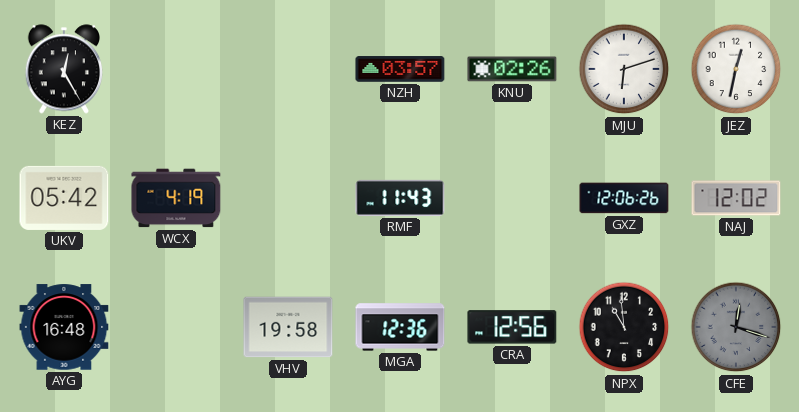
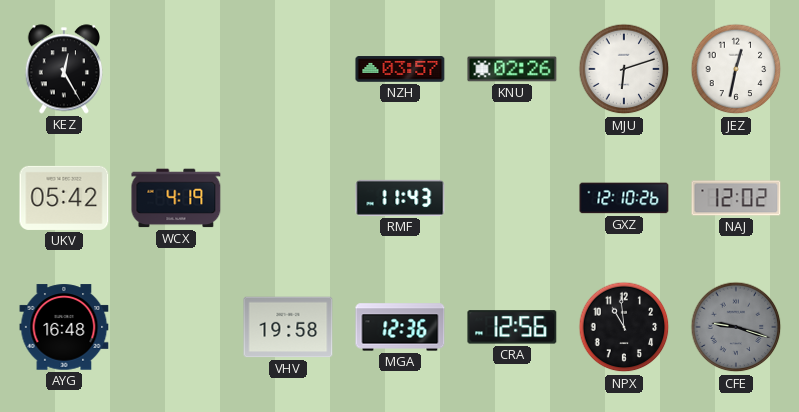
GXZ: 12:06 -> 12:10 (624, 198)
CFE: 12:18 -> 9:18 (736, 327)
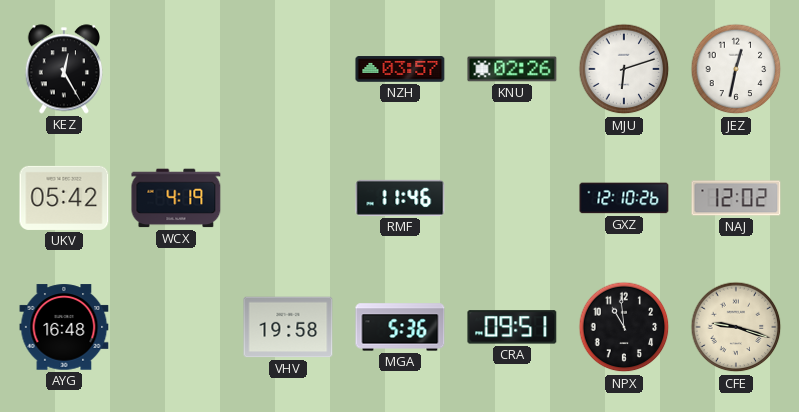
RMF: 11:43 -> 11:46 (400, 198)
MGA: 12:36 -> 5:36 (400, 327)
CRA: 12:56 -> 09:51 (512, 327)
CFE dial: grey -> cream (736, 327)
